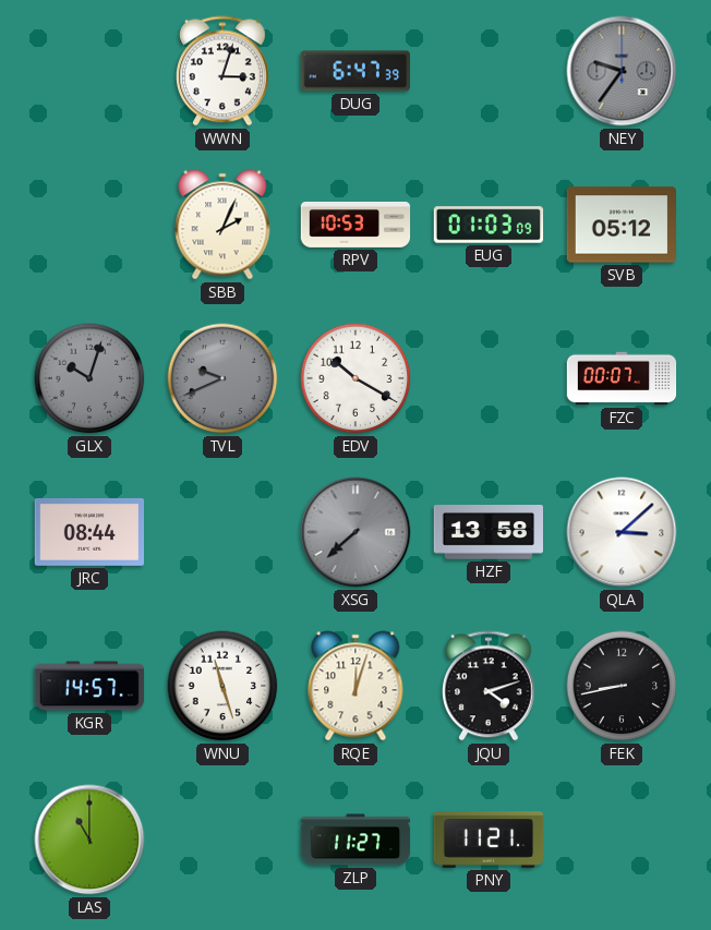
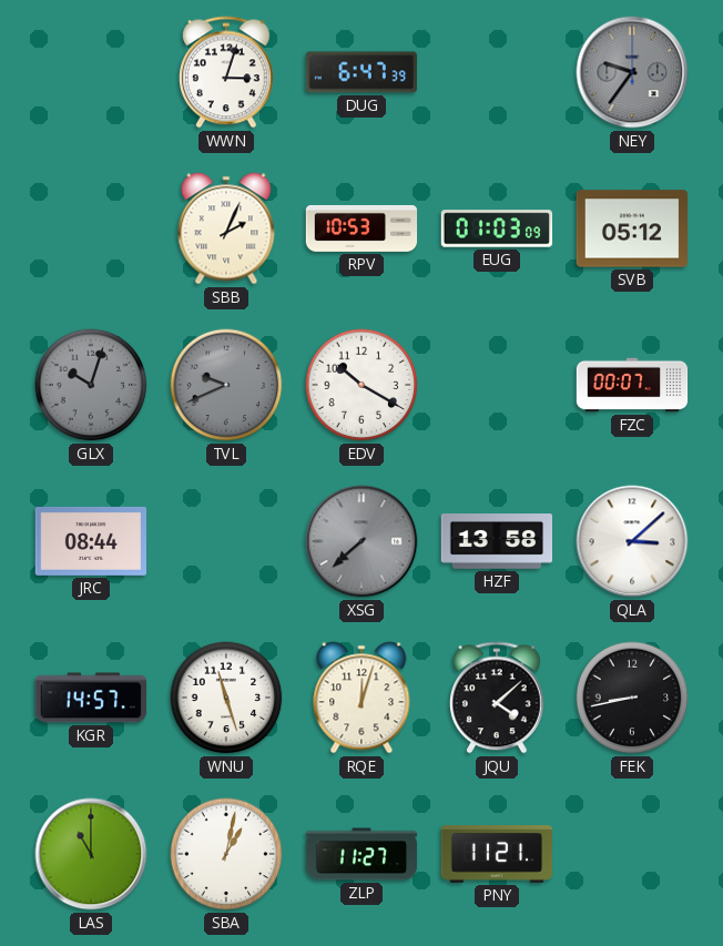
JQU: 4:12 -> 4:08 (498, 698)
SBA: none -> 1:02 (226, 854)
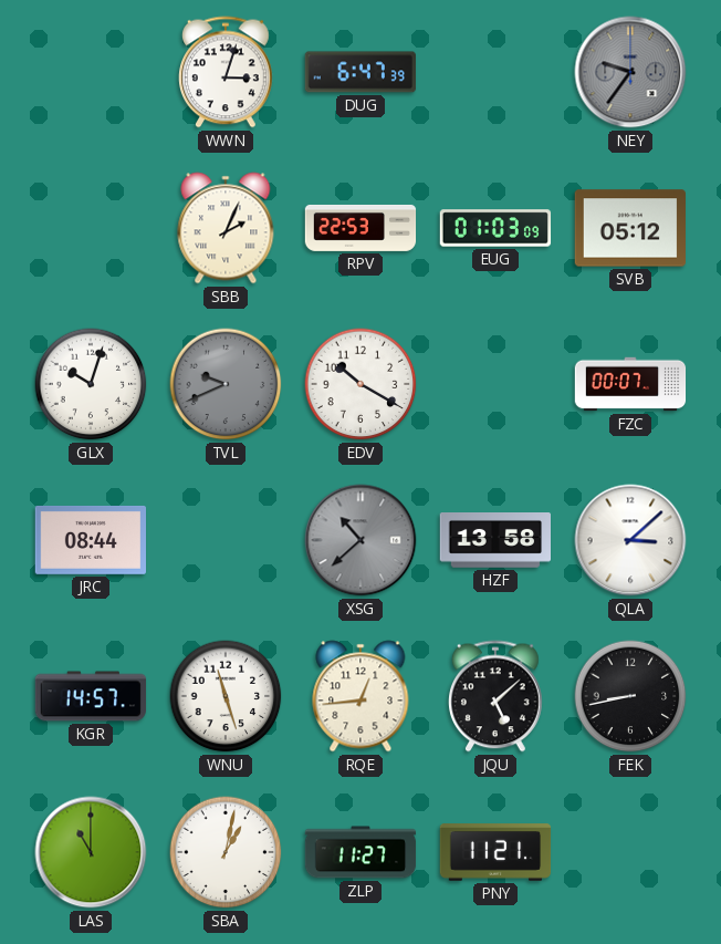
RPV: 10:53 -> 22:53 (360, 228)
GLX dial: grey -> white (91, 384)
XSG: 7:38 -> 10:38 (360, 540)
RQE: 12:03 -> 12:44 (360, 696)
JQU: 4:08 -> 5:08 (497, 696)
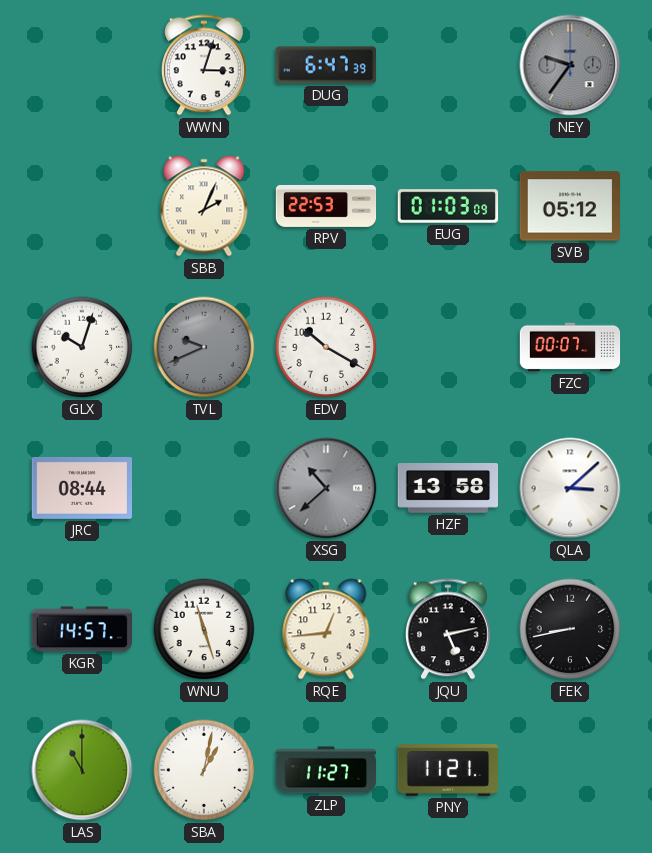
JQU: 5:08 -> 5:13 (449, 629)
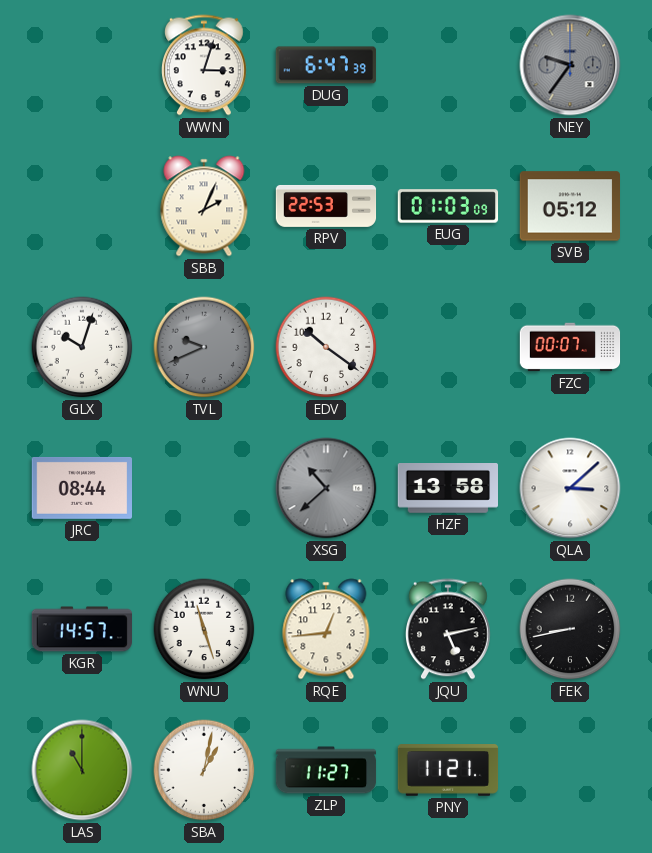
EDV: 10:20 -> 10:21 (326, 347)
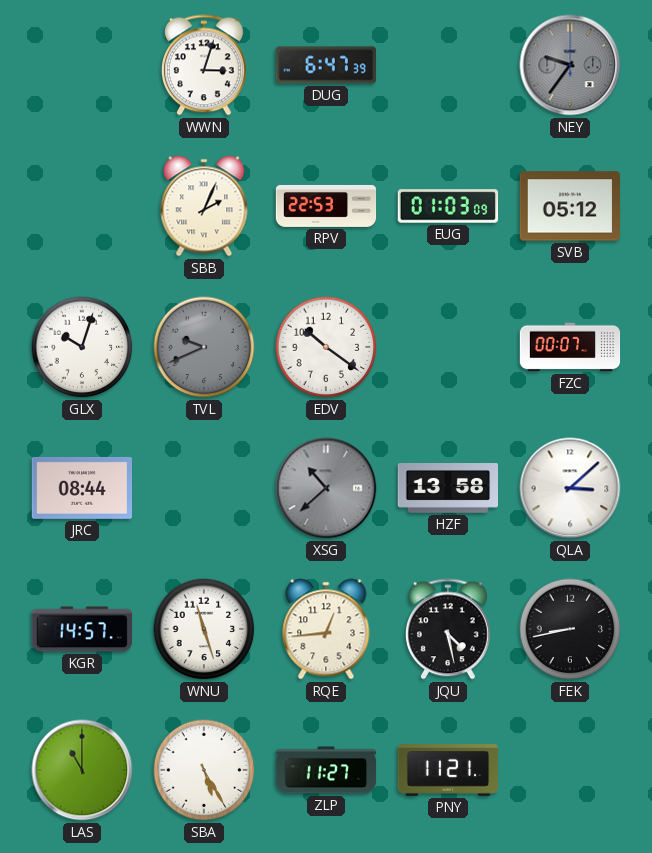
JQU: 5:13 -> 4:28 (449, 629)
SBA: 1:02 -> 5:25 (204, 770)
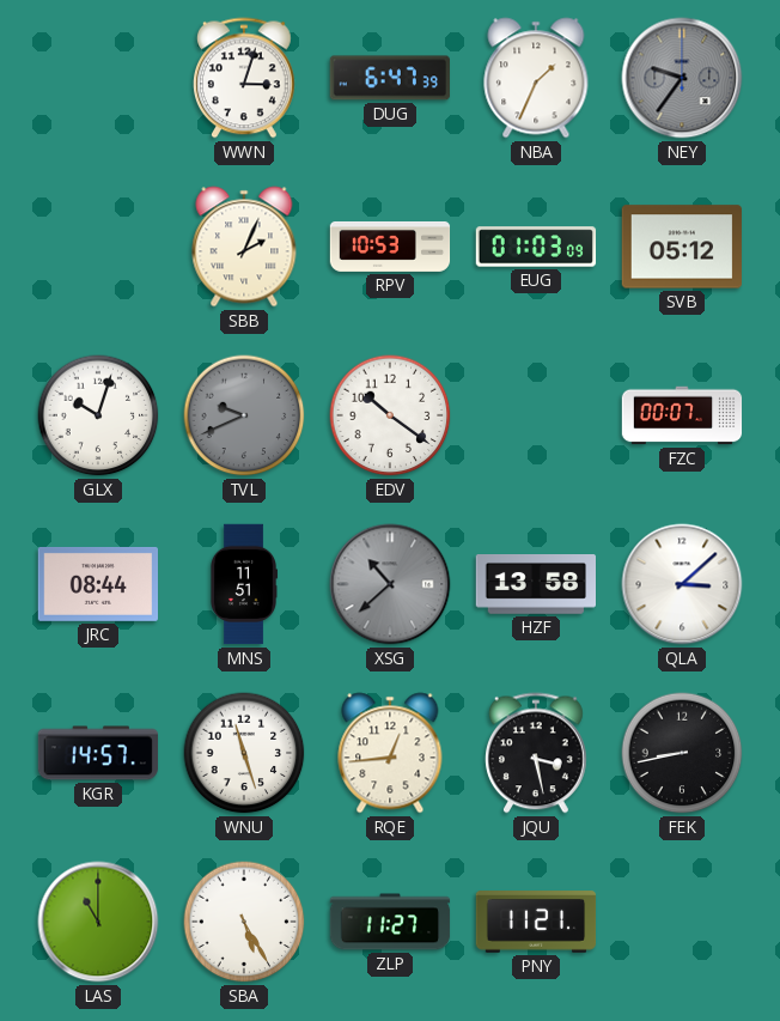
NBA: none -> 1:34 (536, 78)
RPV: 22:53 -> 10:53 (390, 247)
MNS: none -> 11:51 (243, 584)
JQU: 4:28 -> 3:28 (537, 753)
